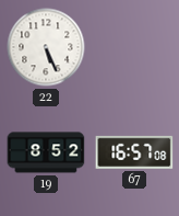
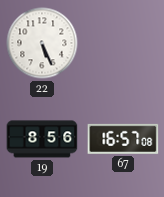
19: 8:52 -> 8:56 (42, 139)
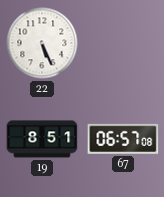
19: 8:56 -> 8:51 (42, 139)
67: 16:57 -> 06:57 (123, 139)
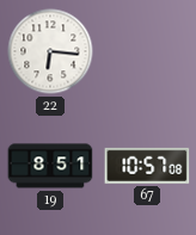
22: 5:26 -> 6:16 (50, 51)
67: 06:57 -> 10:57 (147, 166)
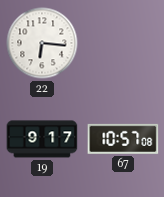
19: 8:51 -> 9:17 (42, 139)
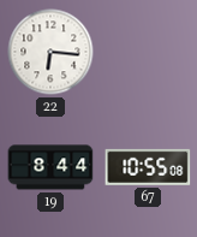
19: 9:17 -> 8:44 (50, 167)
67: 10:57 -> 10:55 (148, 167)
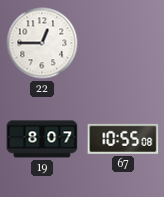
22: 6:16 -> 12:45 (42, 43)
19: 8:44 -> 8:07 (42, 139)
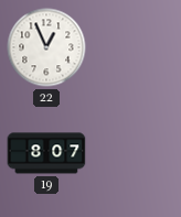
22: 12:45 -> 12:56 (46, 47)
67: 10:55 -> none (123, 139)
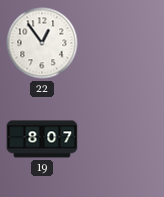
22: 12:56 -> 12:54 (42, 43)
